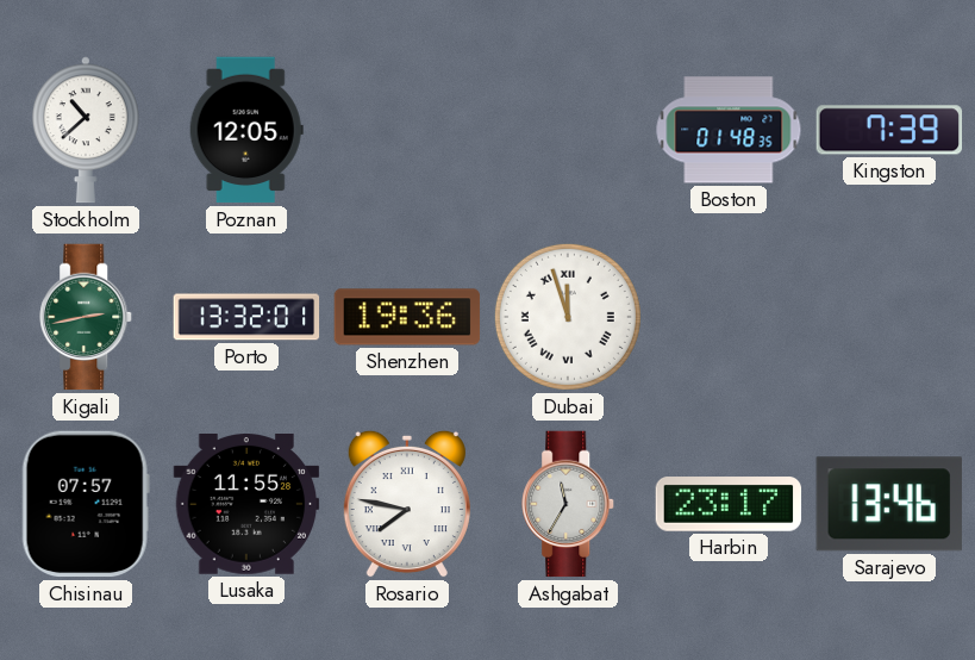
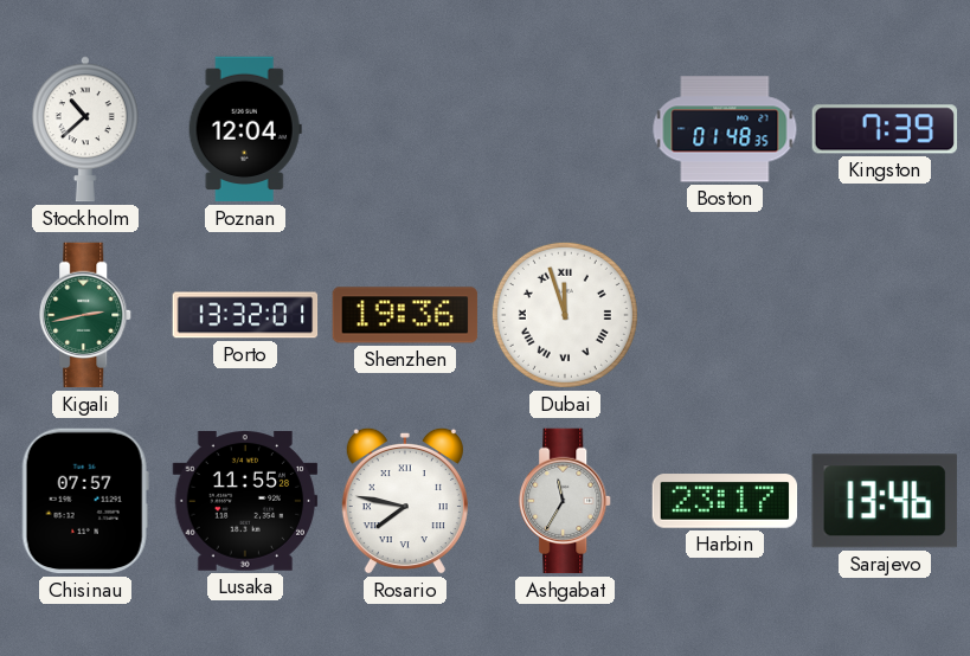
Poznan: 12:05 -> 12:04 (245, 129)
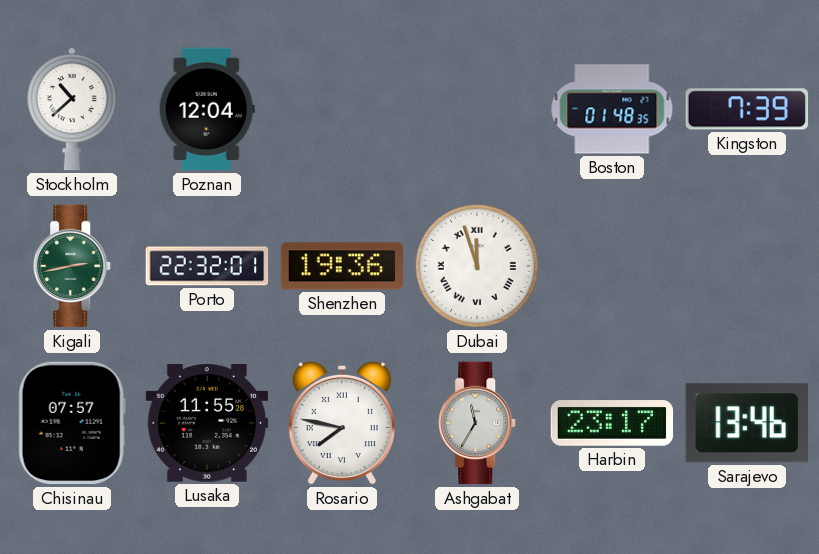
Porto: 13:32 -> 22:32 (207, 266)
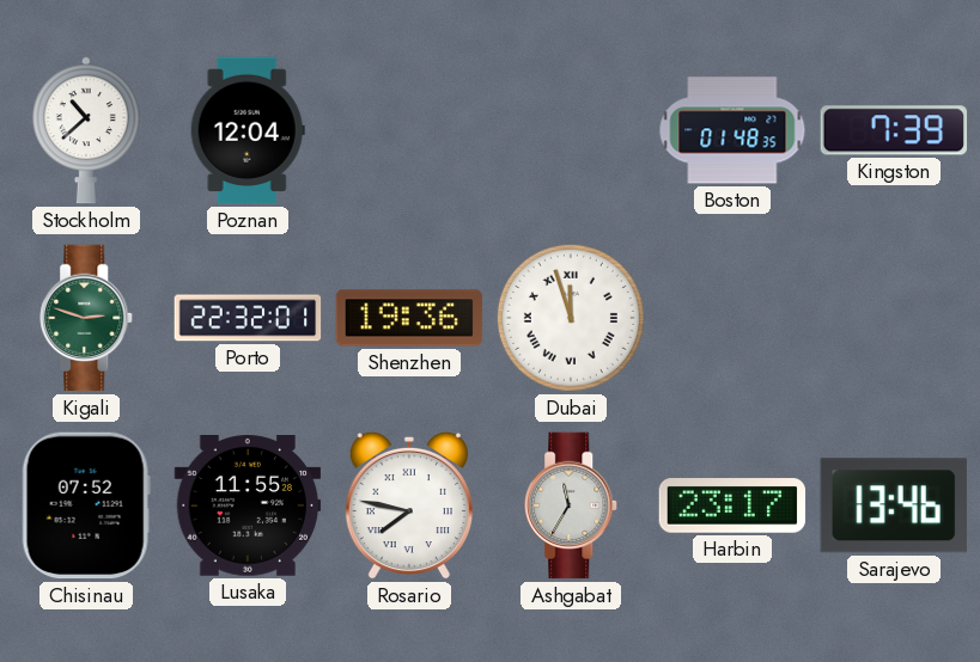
Kigali: 2:43 -> 2:48 (87, 318)
Chisinau: 07:57 -> 07:52 (86, 505)
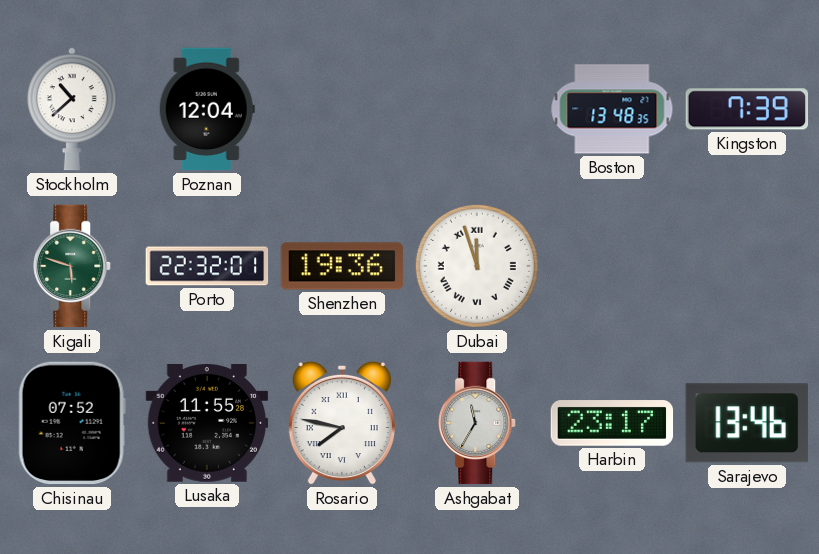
Boston: 01:48 -> 13:48 (612, 109)
Kigali: 2:48 -> 5:48 (73, 266)
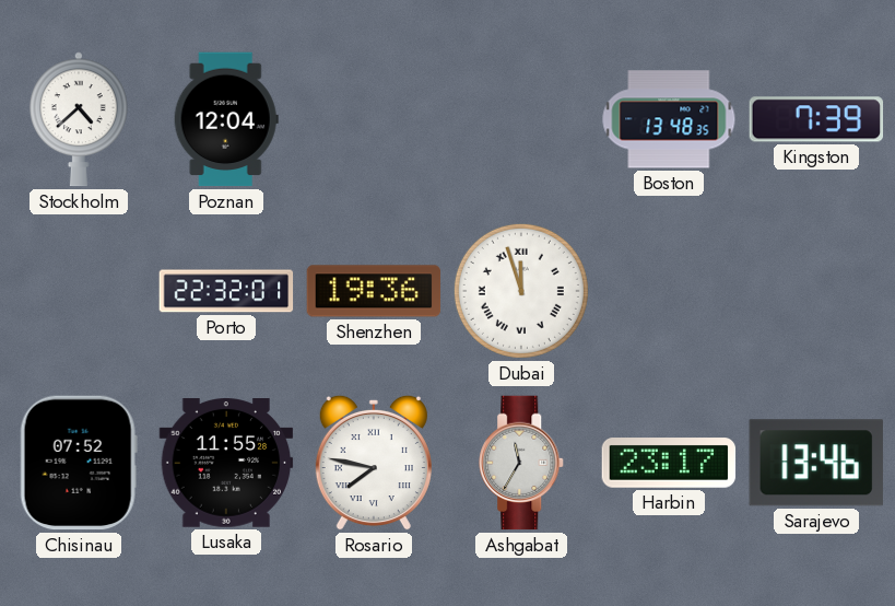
Stockholm: 10:38 -> 4:38 (79, 119)
Kigali: 5:48 -> none (73, 266)
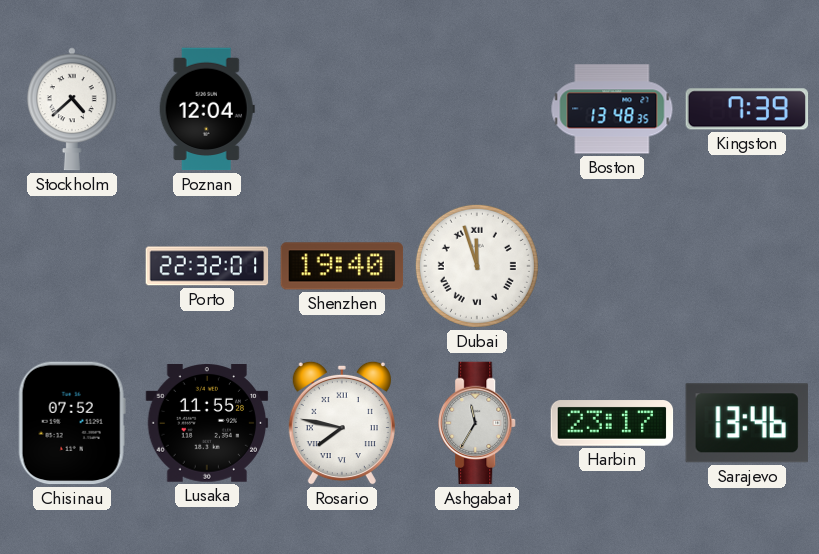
Shenzhen: 19:36 -> 19:40 (342, 266)
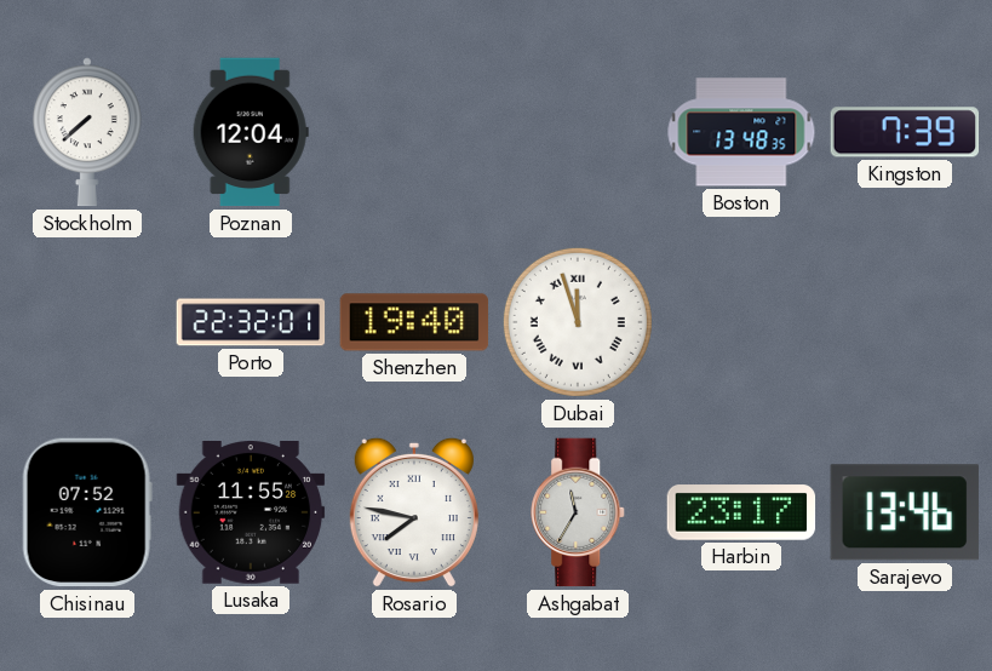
Stockholm: 4:38 -> 7:38 (87, 132)
